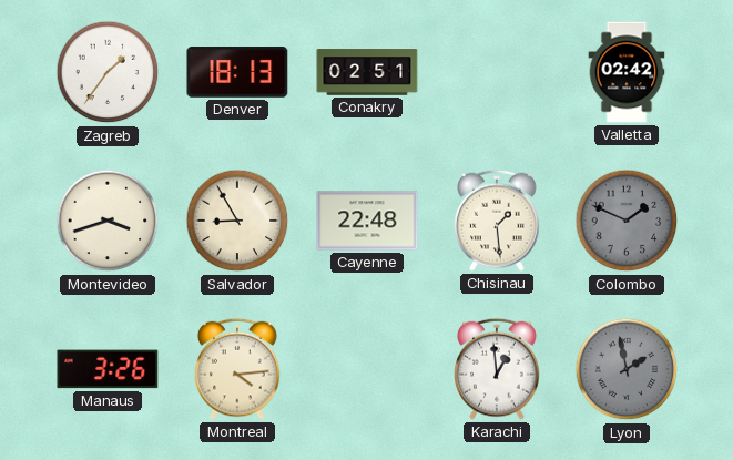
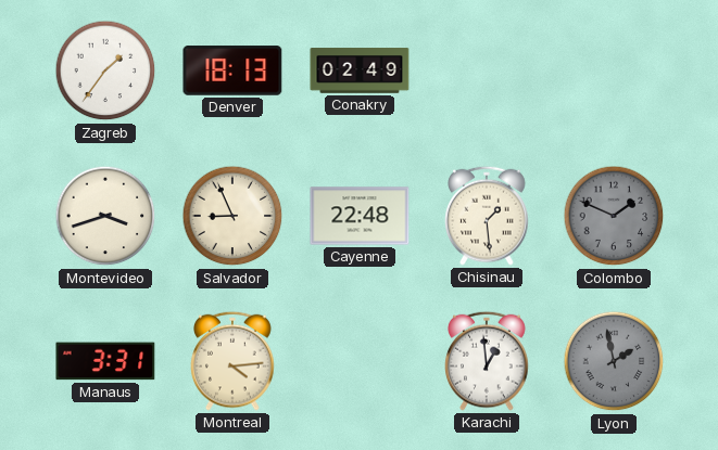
Conakry: 02:51 -> 02:49 (360, 70)
Valletta: 02:42 -> none (627, 72)
Salvador: 8:55 -> 8:56 (232, 216)
Manaus: 3:26 -> 3:31 (105, 361)
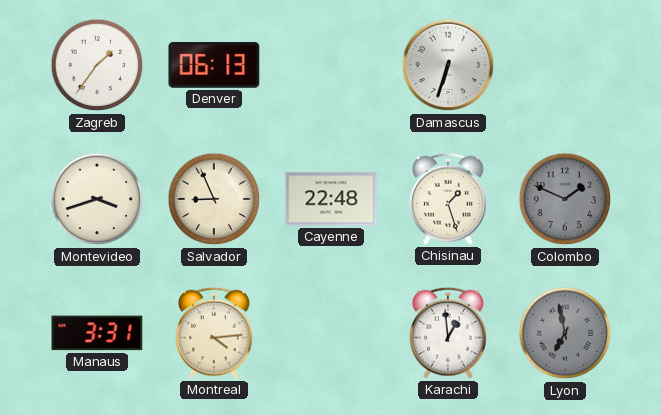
Denver: 18:13 -> 06:13 (214, 65)
Conakry: 02:49 -> none (360, 70)
Damascus: none -> 6:33 (448, 65)
Chisinau: 1:29 -> 1:27 (448, 199)
Lyon: 1:58 -> 6:58 (565, 333)
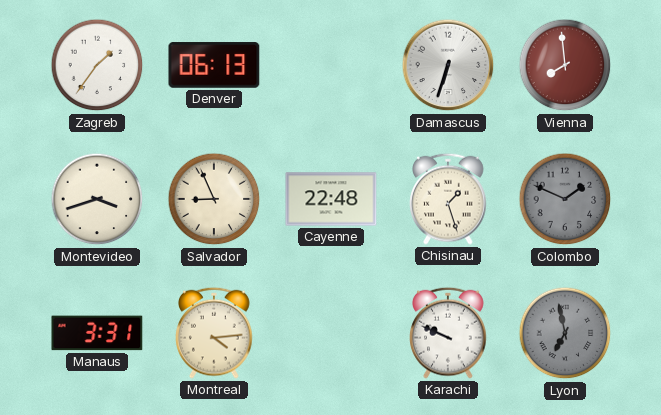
Vienna: none -> 7:59 (565, 65)
Karachi: 12:59 -> 9:49 (448, 333)
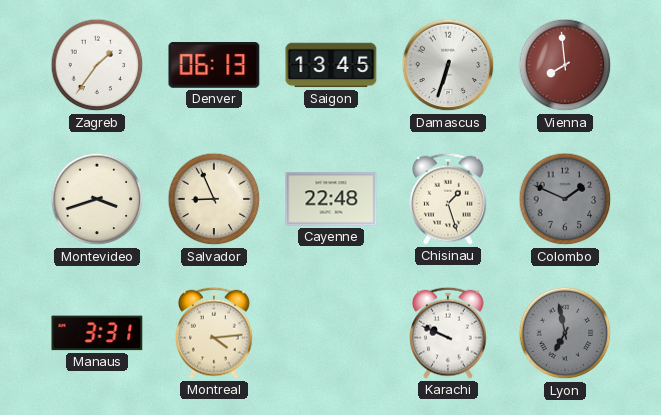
Saigon: none -> 13:45 (331, 65)
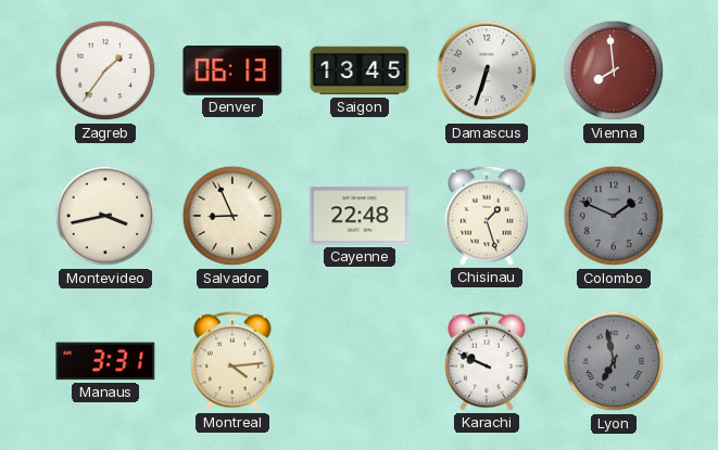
Montevideo: 3:42 -> 3:43 (105, 216)
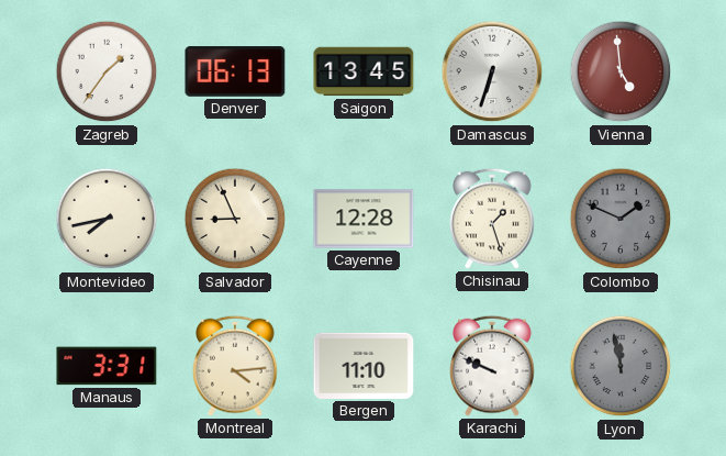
Vienna: 7:59 -> 4:59 (621, 71)
Montevideo: 3:43 -> 7:43 (107, 219)
Cayenne: 22:48 -> 12:28 (364, 219)
Bergen: none -> 11:10 (364, 366)
Lyon: 6:58 -> 11:58 (621, 366)
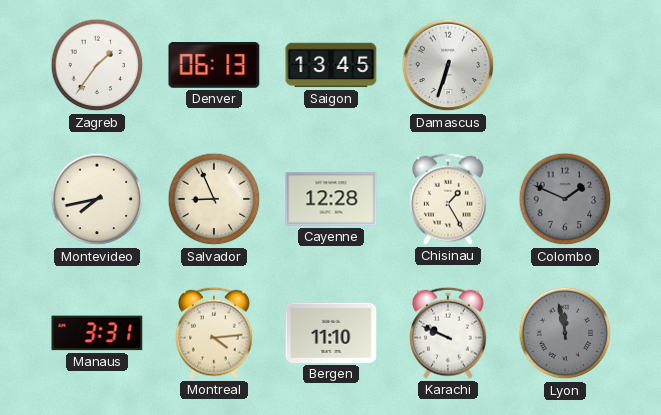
Vienna: 4:59 -> none (621, 71)
Chisinau: 1:27 -> 1:25 (448, 199)
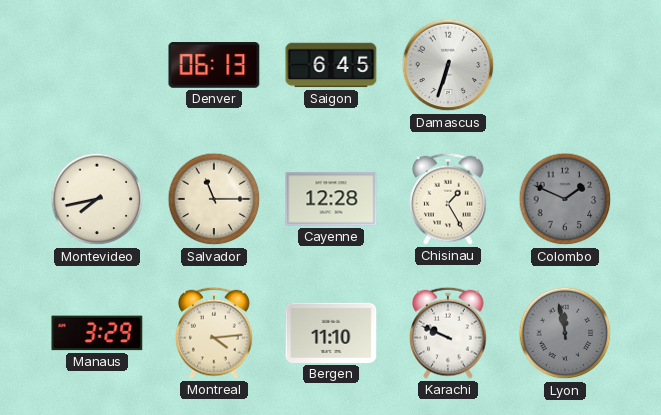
Zagreb: 1:36 -> none (97, 65)
Saigon: 13:45 -> 6:45 (331, 65)
Salvador: 8:56 -> 11:15 (214, 199)
Manaus: 3:31 -> 3:29 (97, 333)
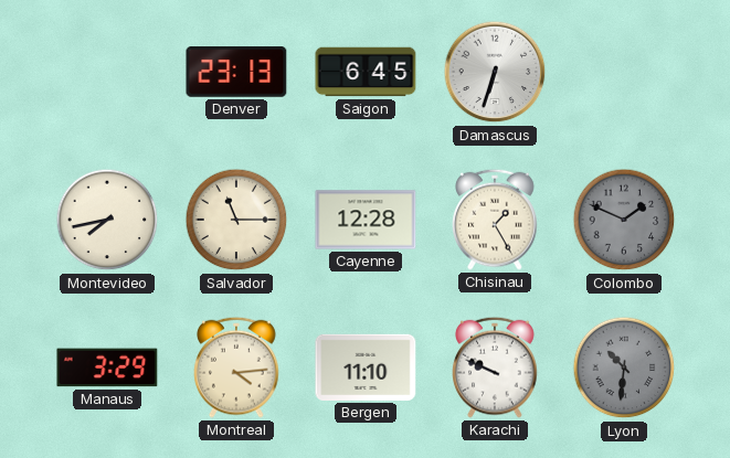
Denver: 06:13 -> 23:13 (236, 72)
Lyon: 11:58 -> 10:31 (624, 368)
